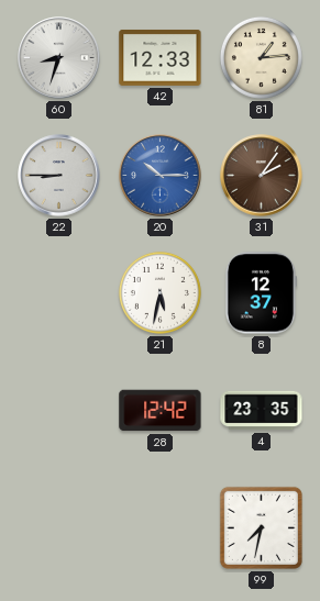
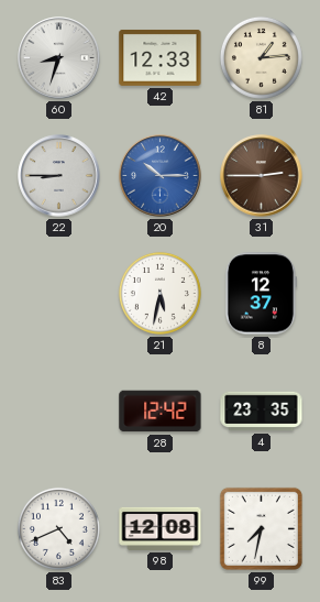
31: 2:06 -> 2:45 (262, 176)
83: none -> 4:41 (58, 528)
98: none -> 12:08 (161, 528)
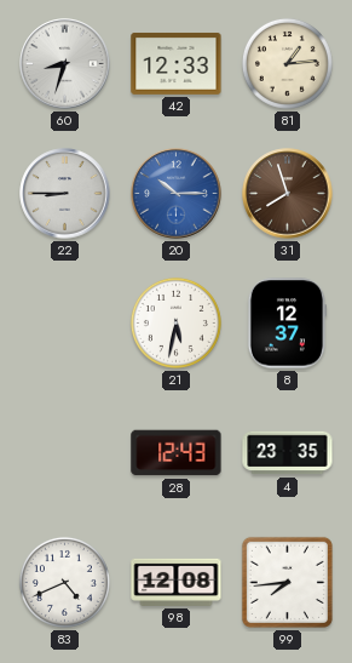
31: 2:45 -> 7:57 (288, 194)
28: 12:42 -> 12:43 (177, 453)
99: 7:32 -> 7:44 (287, 582)
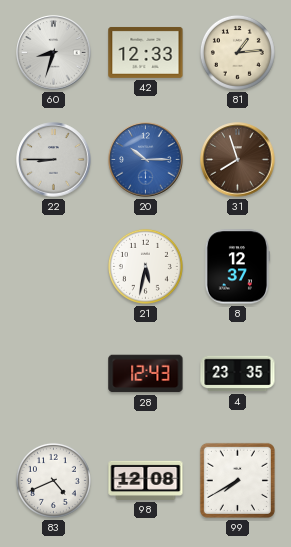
99: 7:44 -> 7:40 (237, 480)
